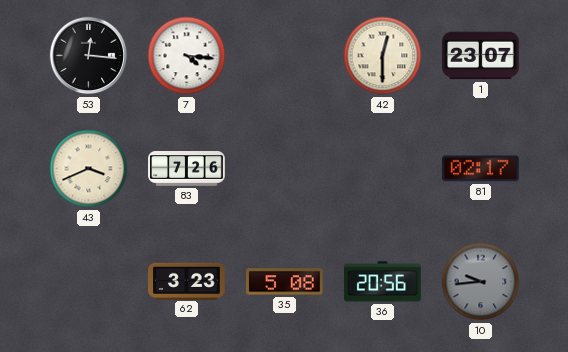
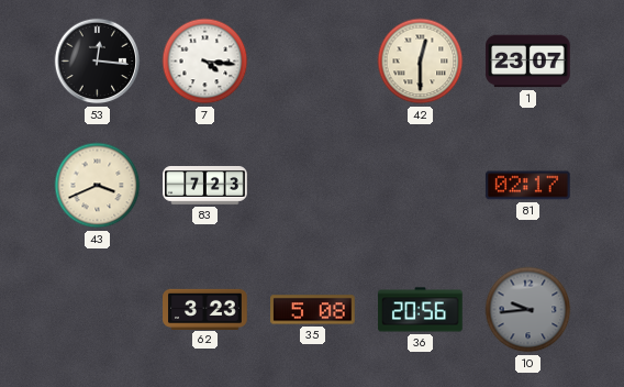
83: 7:26 -> 7:23 (205, 186)
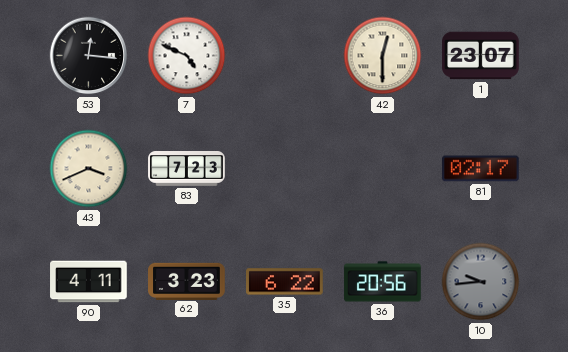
7: 4:16 -> 4:49 (187, 56)
90: none -> 4:11 (89, 282)
35: 5:08 -> 6:22 (285, 282)
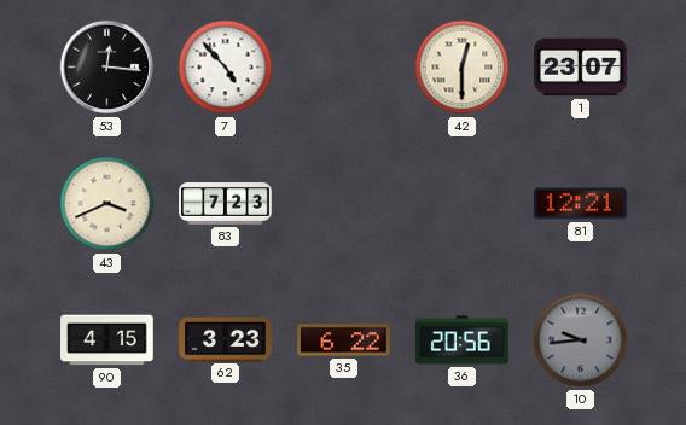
7: 4:49 -> 4:53 (226, 68)
81: 02:17 -> 12:21 (581, 204)
90: 4:11 -> 4:15 (107, 340)
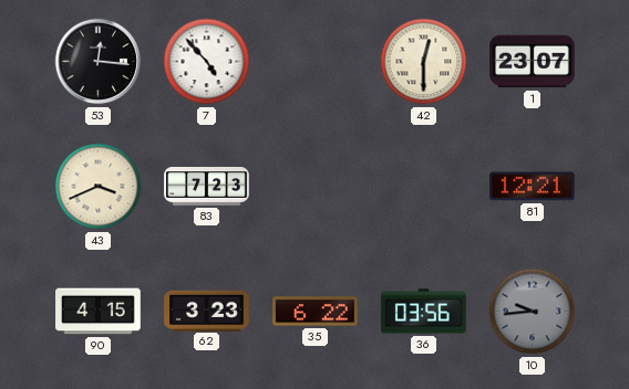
36: 20:56 -> 03:56 (424, 312)
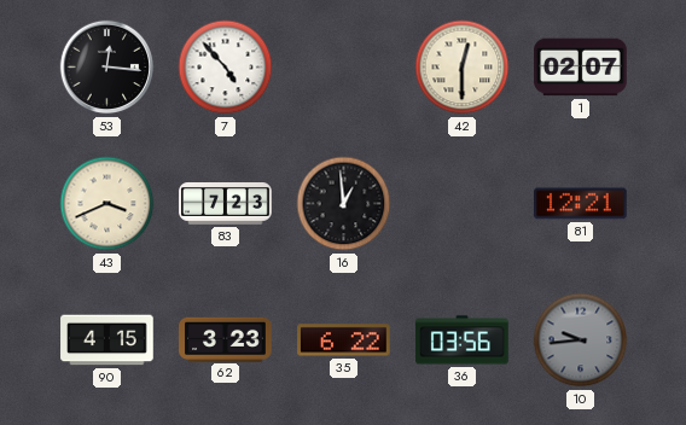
1: 23:07 -> 02:07 (581, 68)
16: none -> 12:59 (344, 204)
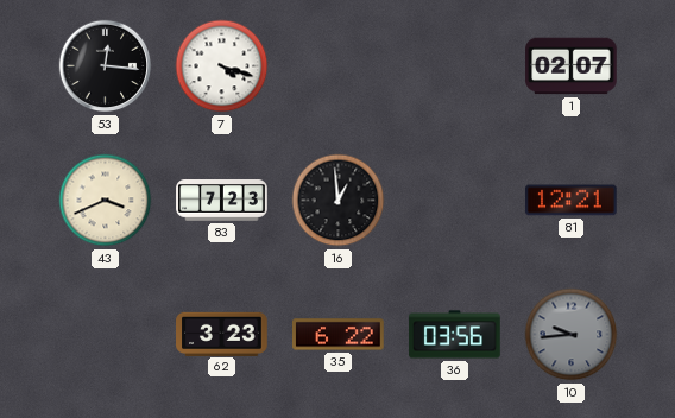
7: 4:53 -> 4:18 (222, 66)
42: 12:30 -> none (463, 68)
90: 4:15 -> none (107, 340)
